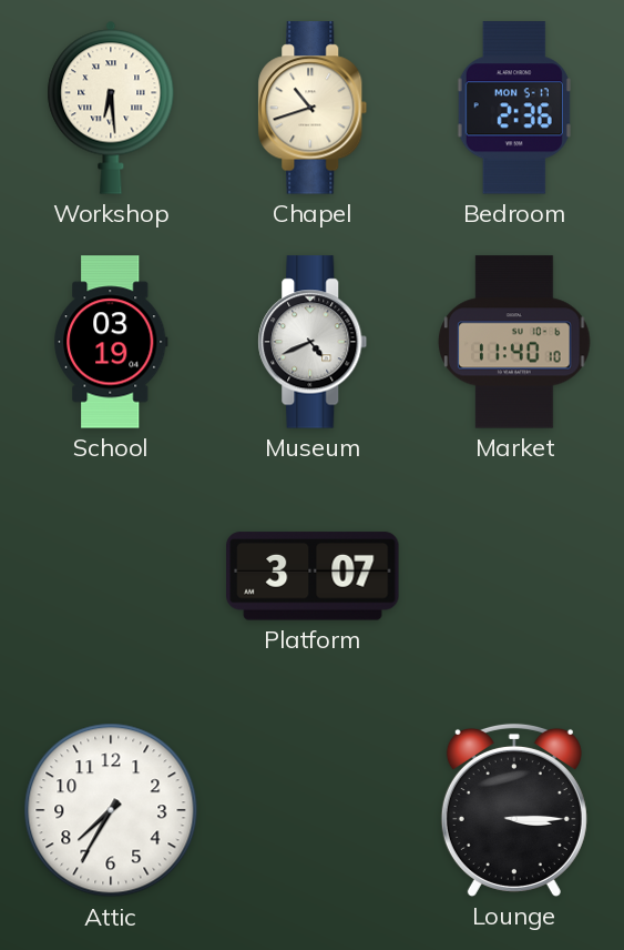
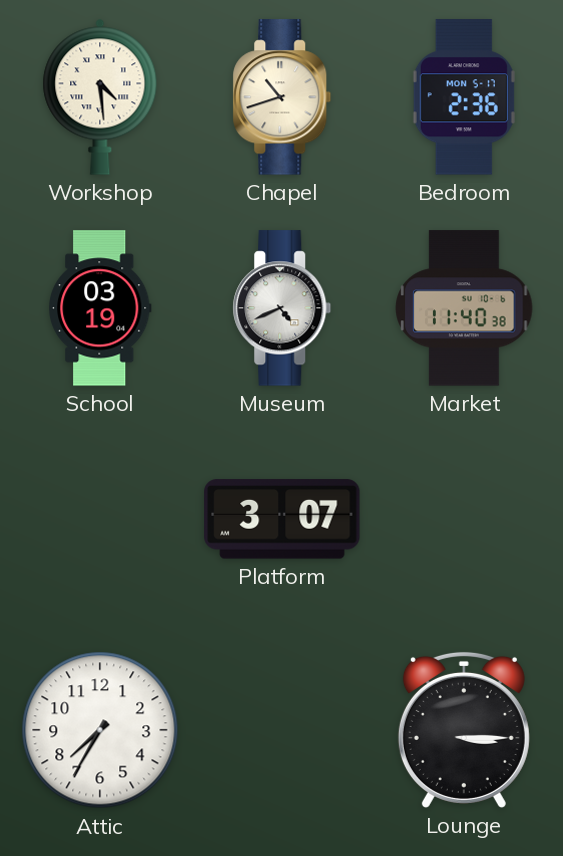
Workshop: 6:29 -> 4:29 (100, 97)
Market: 11:40:10 -> 11:40:38 (464, 308)
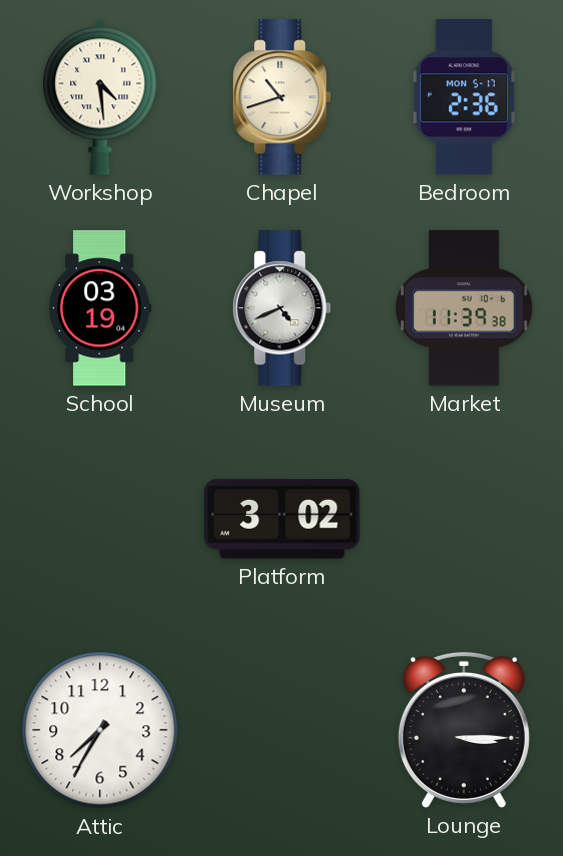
Market: 11:40 -> 11:39 (464, 308)
Platform: 3:07 -> 3:02 (282, 519)
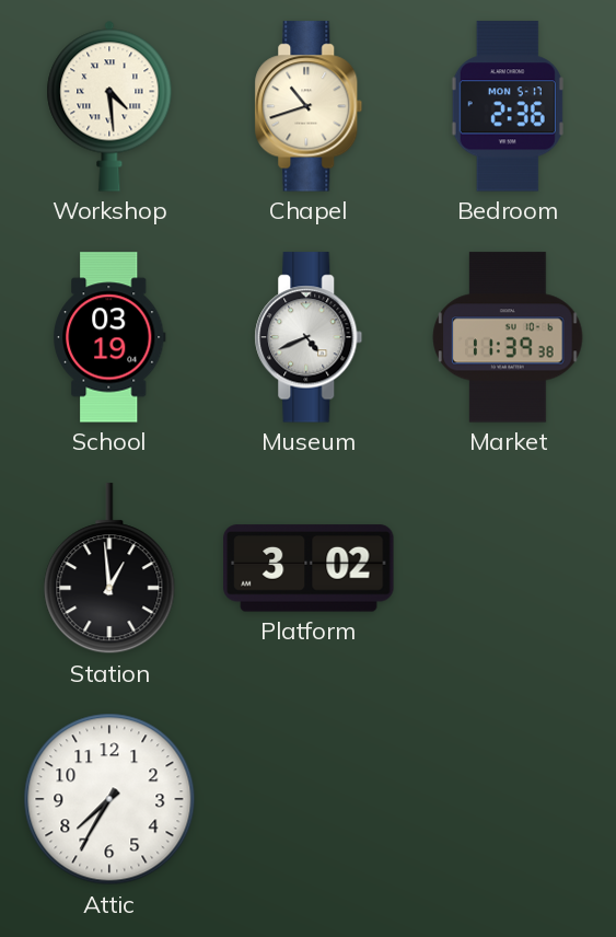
Station: none -> 12:59 (109, 569)
Lounge: 3:15 -> none (464, 730)
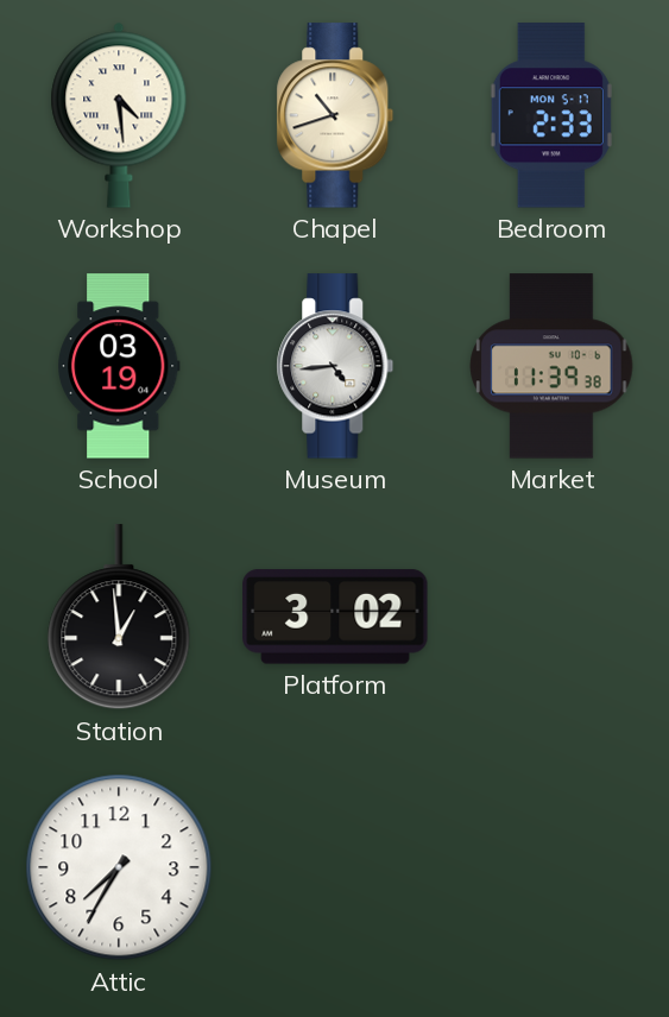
Bedroom: 2:36 -> 2:33 (551, 115)
Museum: 4:41 -> 4:44 (335, 366)
